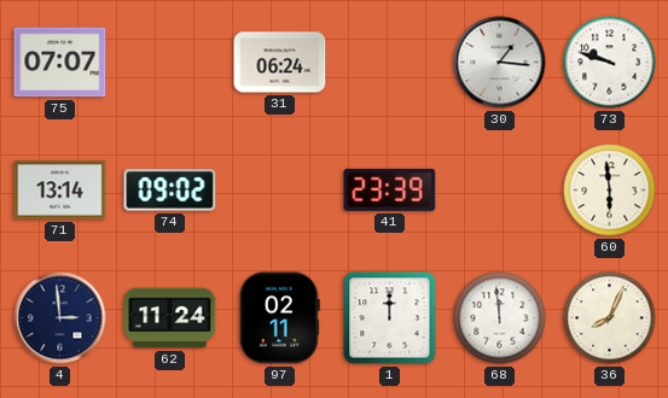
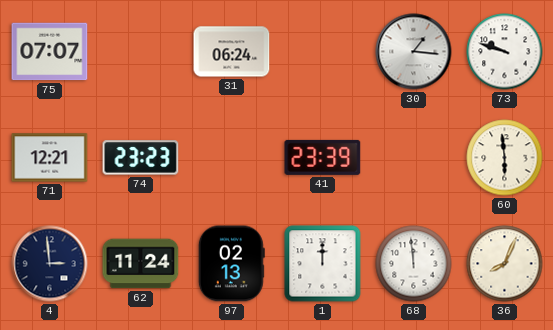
71: 13:14 -> 12:21 (50, 158)
74: 09:02 -> 23:23 (141, 158)
97: 02:11 -> 02:13 (231, 264)
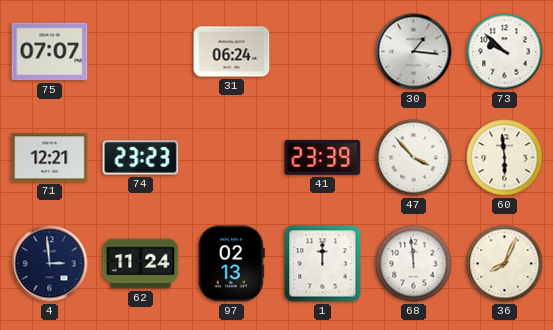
73: 9:48 -> 9:52 (505, 52)
47: none -> 3:53 (414, 158)
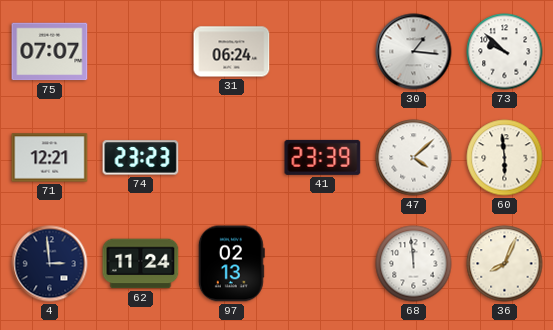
47: 3:53 -> 4:08 (414, 158)
1: 12:00 -> none (323, 264)
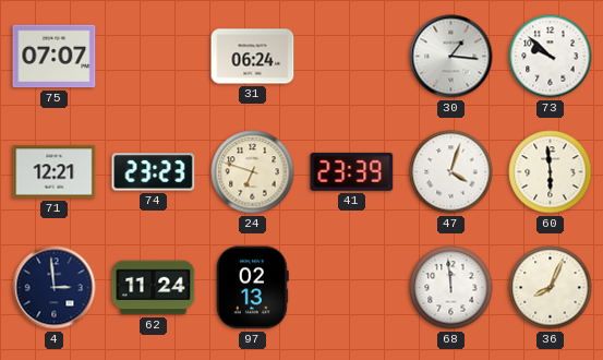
24: none -> 6:48 (253, 172)
47: 4:08 -> 4:03 (451, 172)
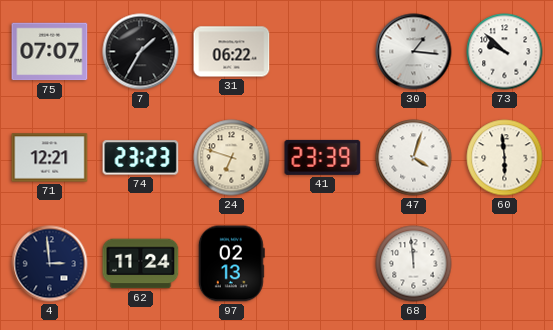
7: none -> 1:35 (141, 52)
31: 06:24 -> 06:22 (232, 52)
36: 8:04 -> none (551, 288)
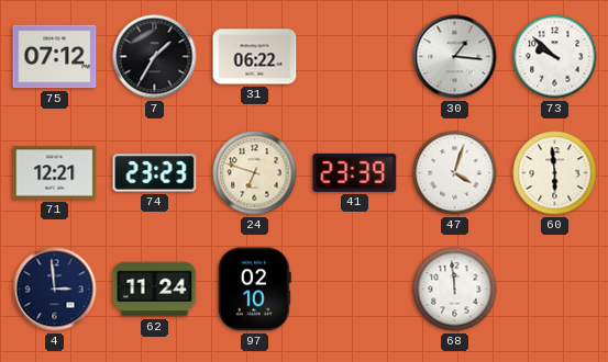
75: 07:07 -> 07:12 (55, 57)
97: 02:13 -> 02:10 (254, 290)
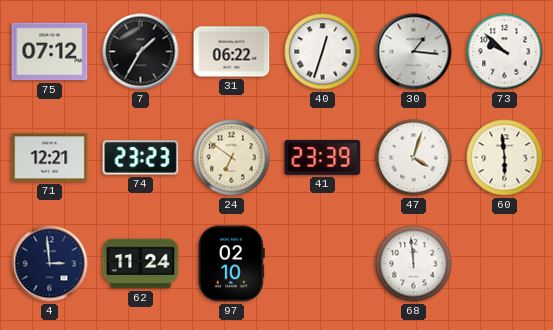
40: none -> 12:33 (323, 52)
24: 6:48 -> 6:51 (232, 158)
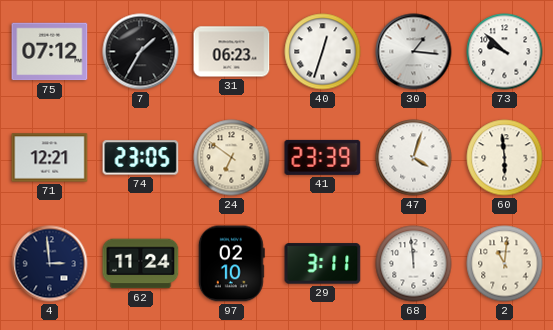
31: 06:22 -> 06:23 (232, 52)
74: 23:23 -> 23:05 (141, 158)
29: none -> 3:11 (323, 264)
2: none -> 11:01 (505, 264)
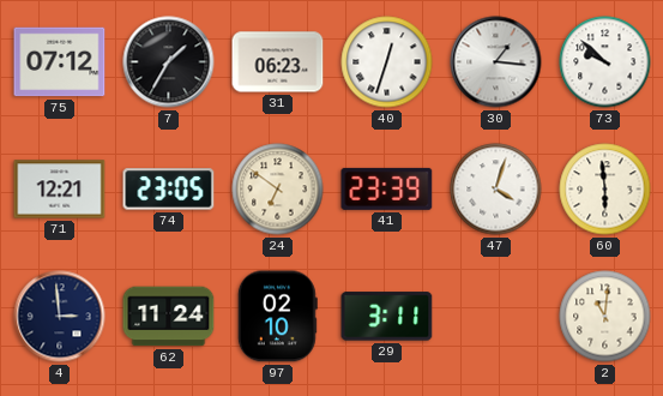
68: 11:59 -> none (414, 264)
